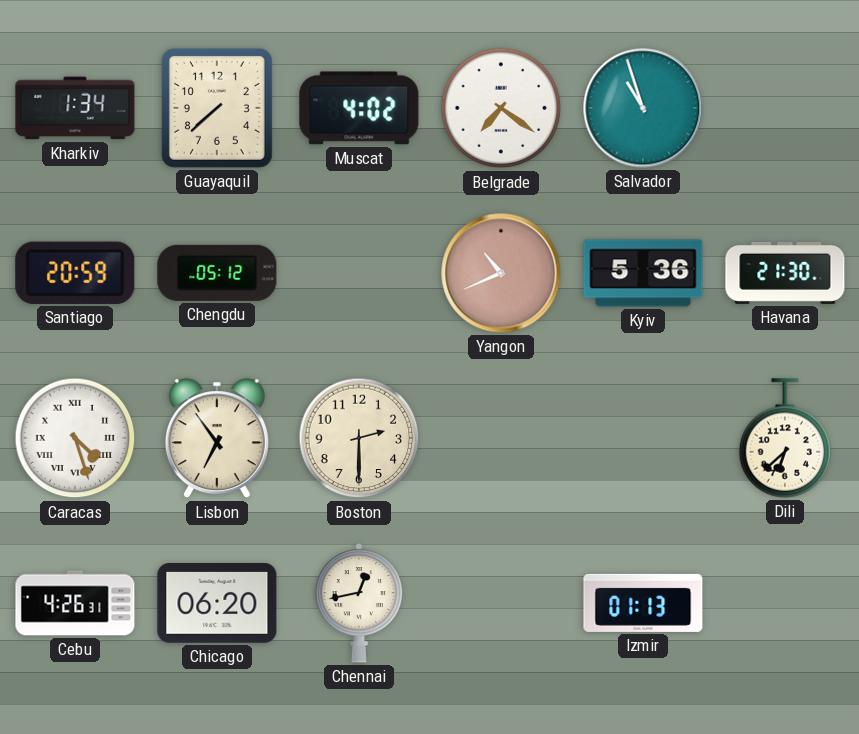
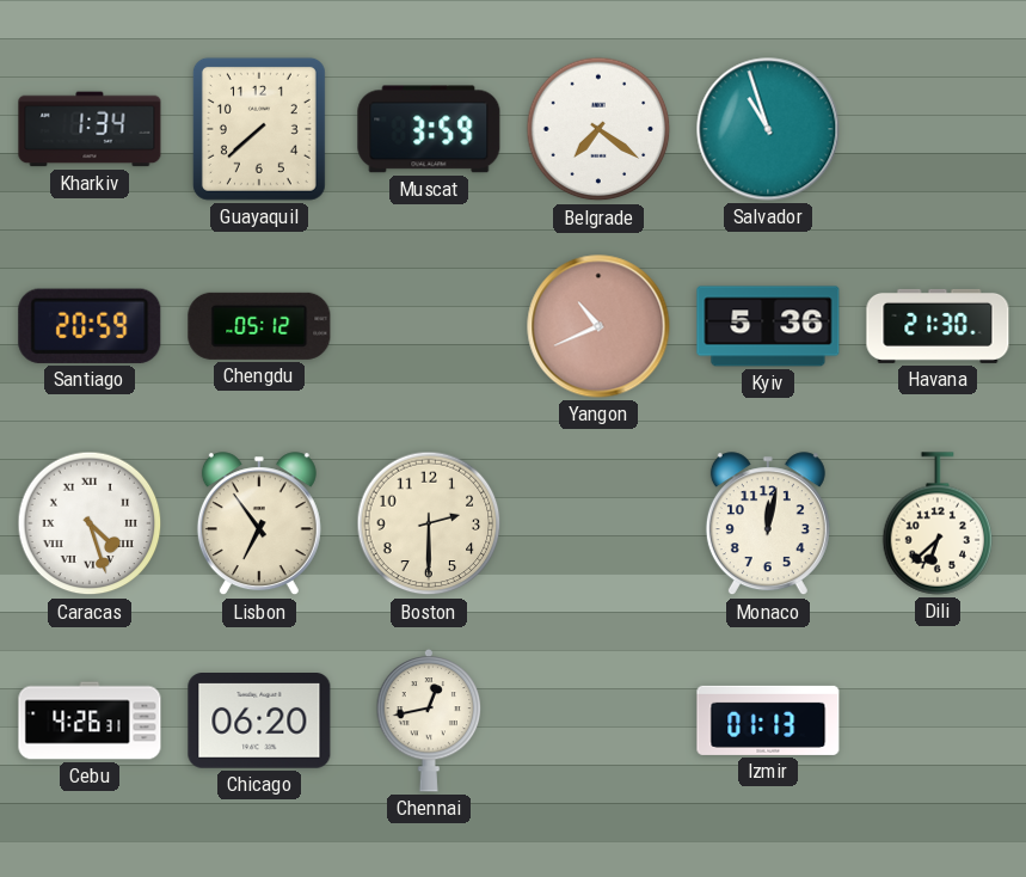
Muscat: 4:02 -> 3:59 (429, 129)
Monaco: none -> 12:02 (768, 525)
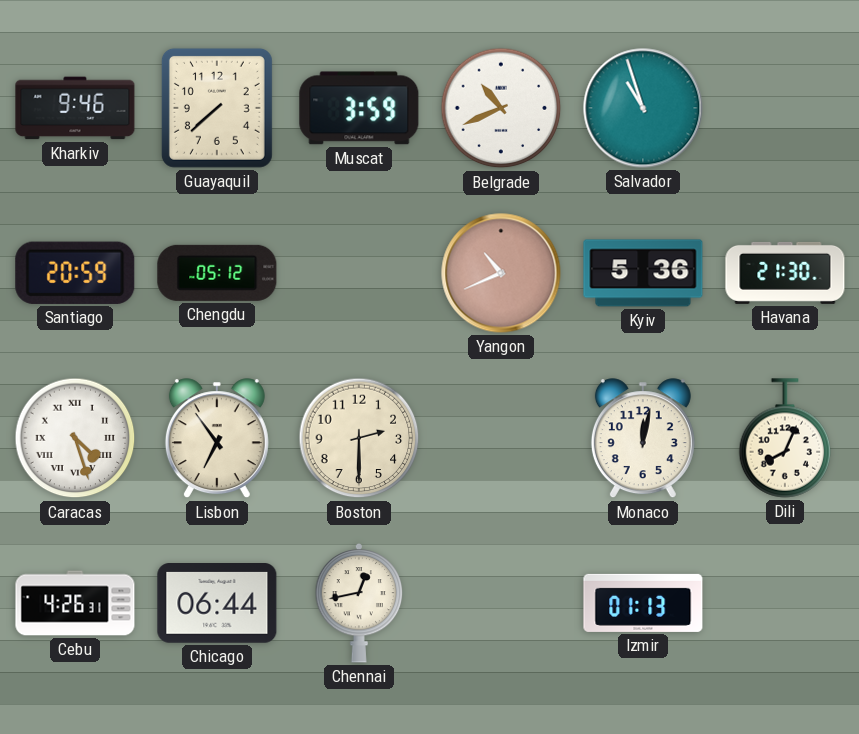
Kharkiv: 1:34 -> 9:46 (75, 108)
Belgrade: 7:21 -> 10:41 (501, 108)
Dili: 6:38 -> 8:04 (785, 438)
Chicago: 06:20 -> 06:44 (217, 604)
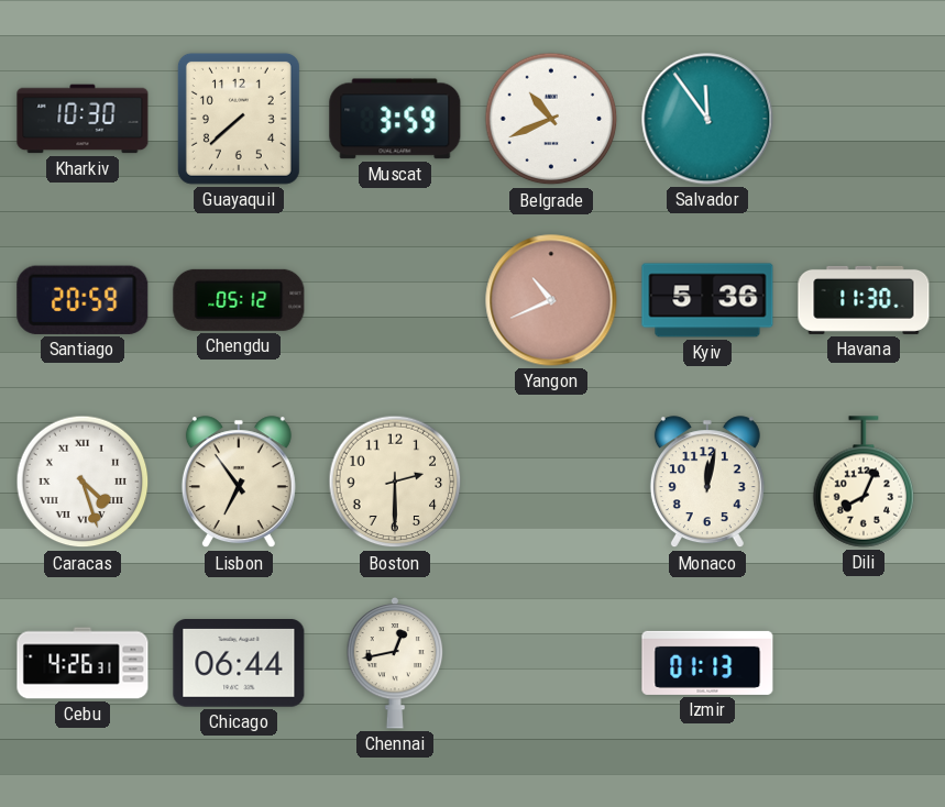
Kharkiv: 9:46 -> 10:30 (83, 119)
Salvador: 10:57 -> 11:54 (707, 119)
Havana: 21:30 -> 11:30 (864, 300)
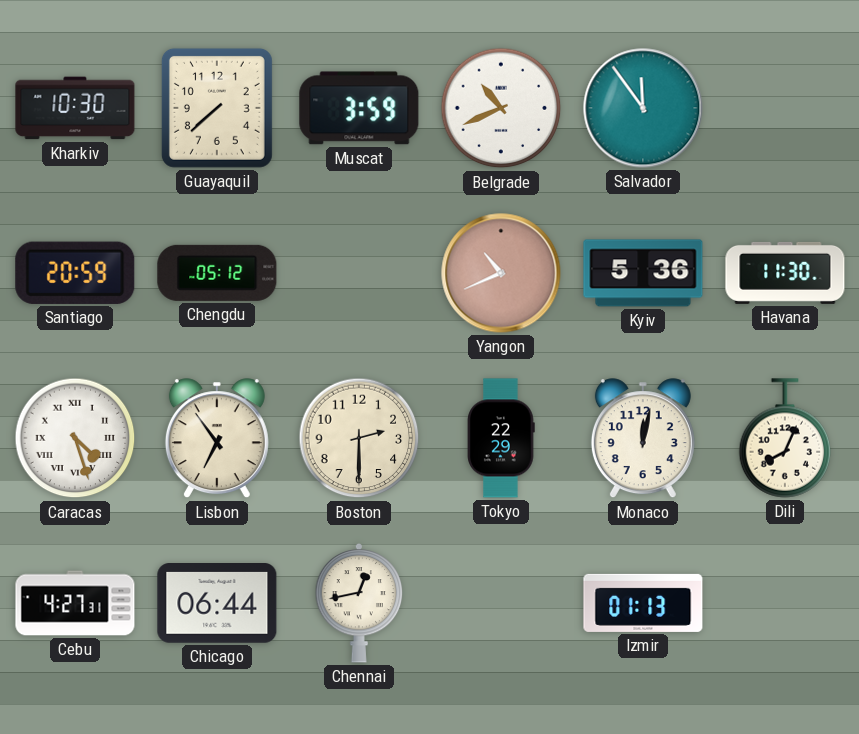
Tokyo: none -> 22:29 (501, 438)
Cebu: 4:26 -> 4:27 (75, 603)
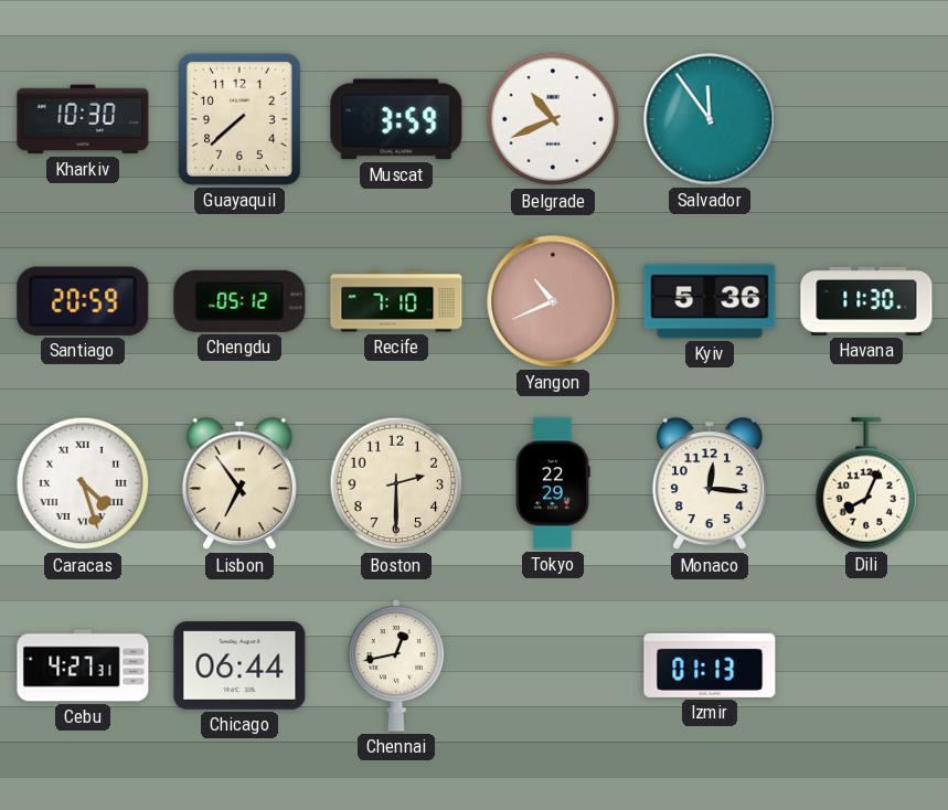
Recife: none -> 7:10 (396, 301)
Monaco: 12:02 -> 12:16 (710, 484)
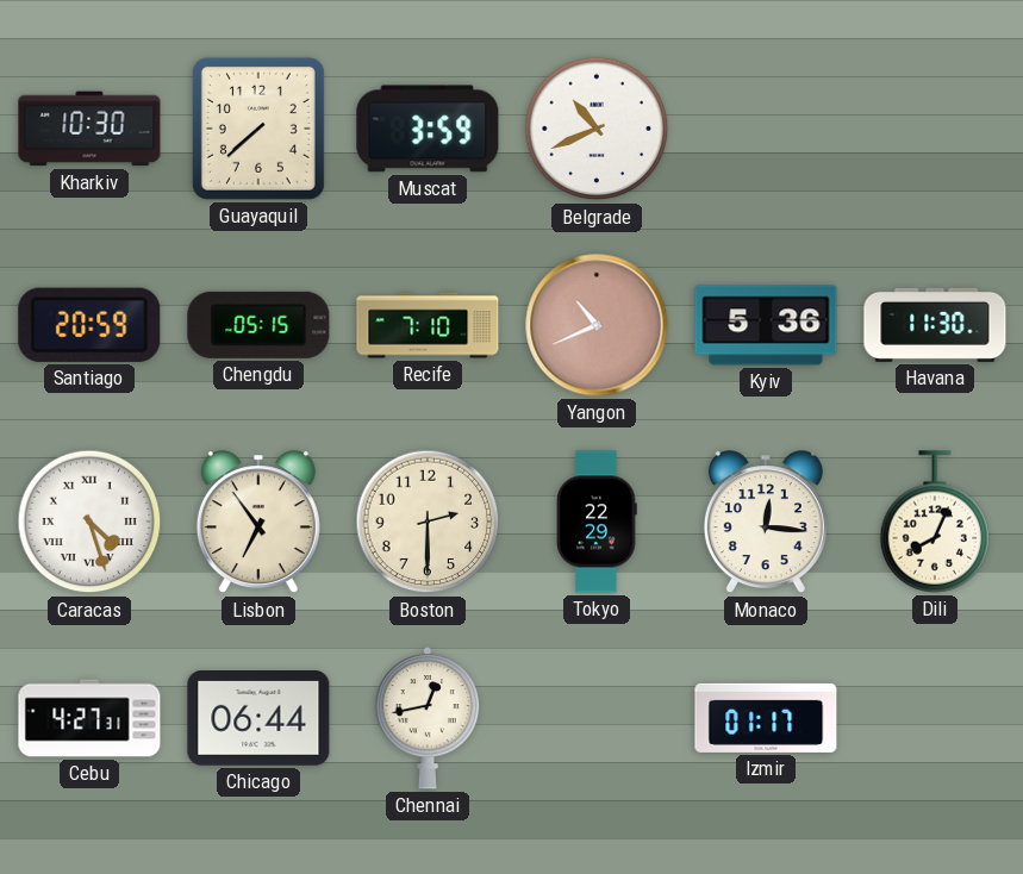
Salvador: 11:54 -> none (710, 119)
Chengdu: 05:12 -> 05:15 (258, 325)
Izmir: 01:13 -> 01:17 (766, 718)
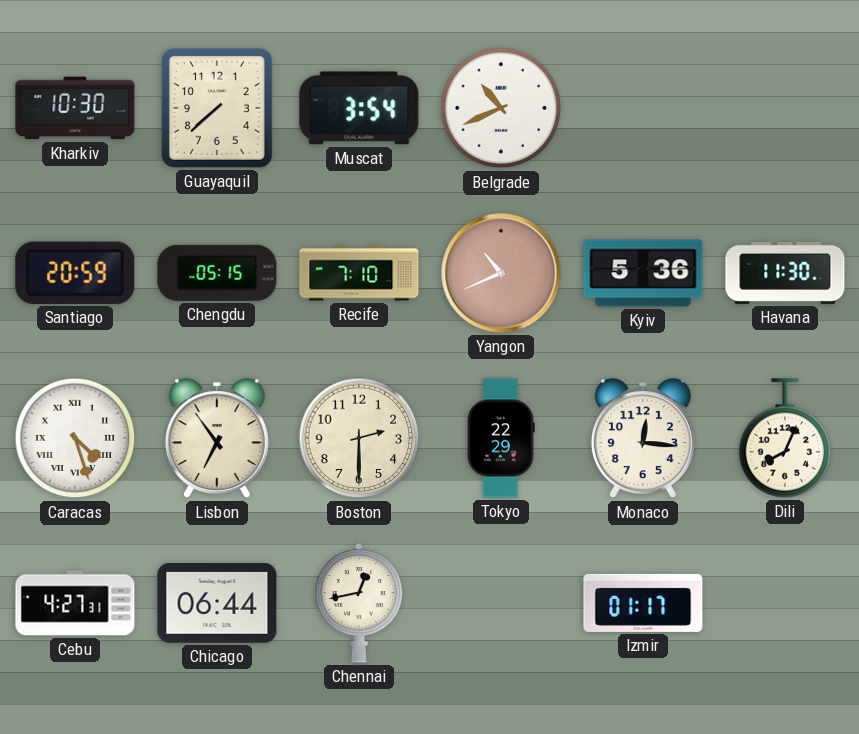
Muscat: 3:59 -> 3:54 (359, 108)
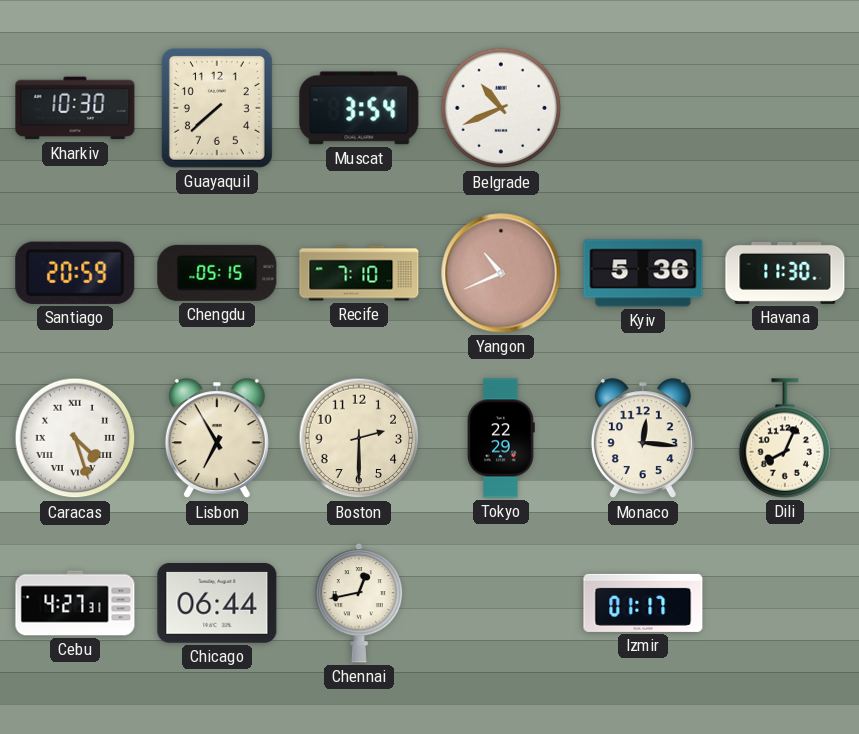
Lisbon: 6:54 -> 6:55 (217, 439)
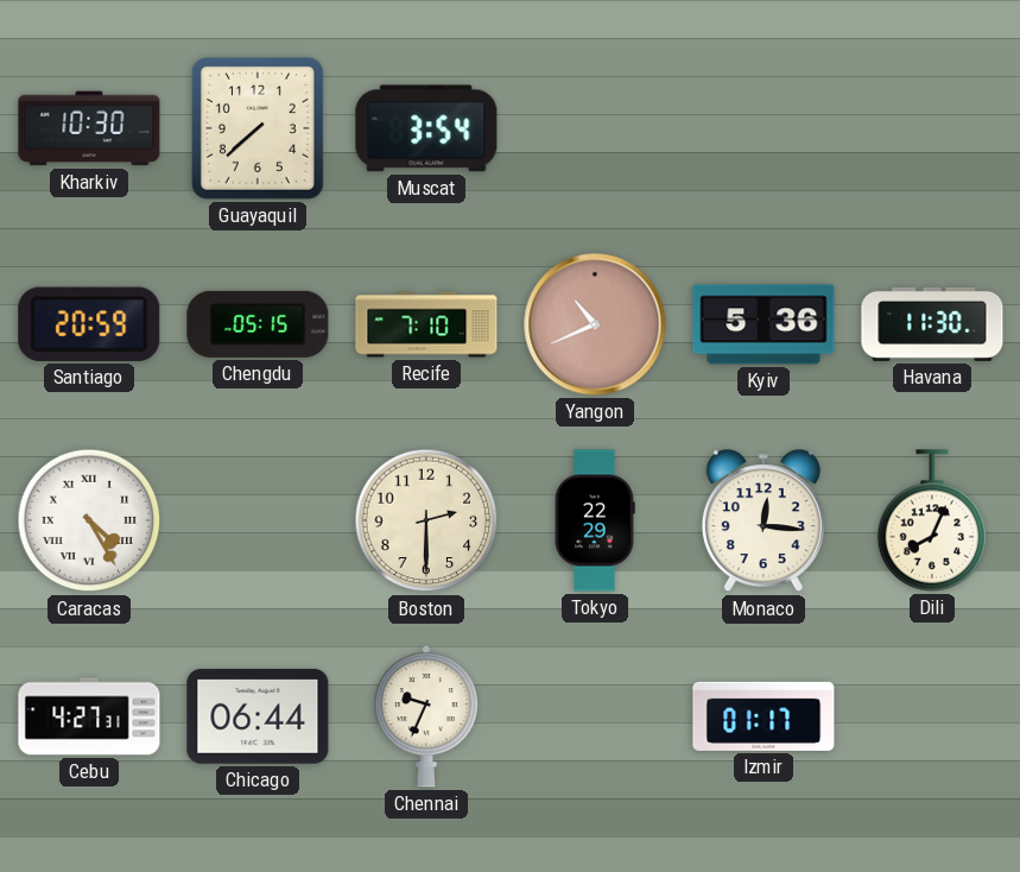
Belgrade: 10:41 -> none (501, 108)
Caracas: 4:27 -> 4:25 (89, 520)
Lisbon: 6:55 -> none (217, 439)
Chennai: 12:43 -> 9:34 (426, 716)
